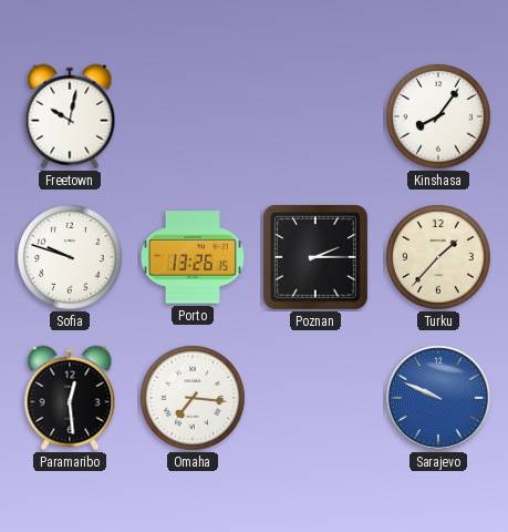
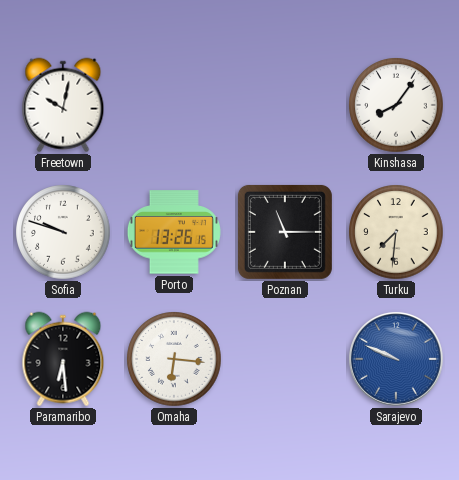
Poznan: 2:15 -> 11:15 (285, 232)
Turku: 1:37 -> 7:31 (396, 232)
Paramaribo: 12:29 -> 6:29 (63, 359)
Omaha: 7:16 -> 6:16 (174, 359)
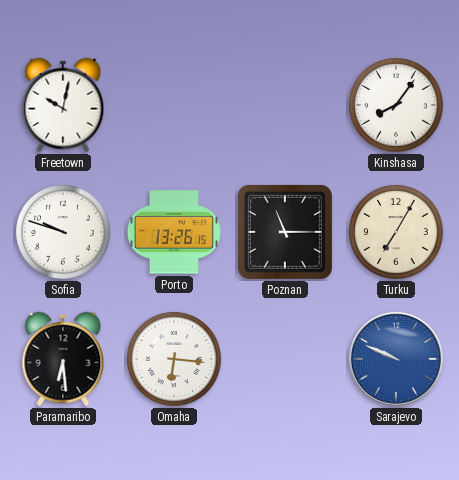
Turku: 7:31 -> 7:05 (396, 232)
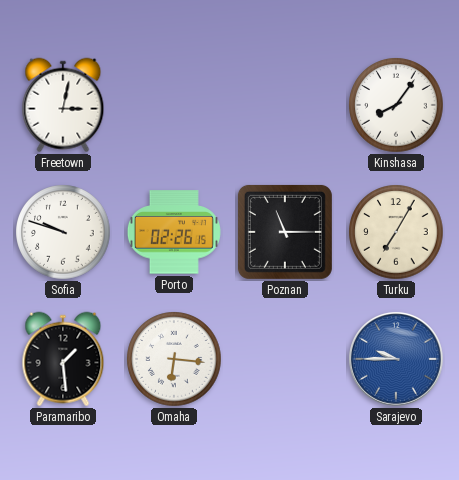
Freetown: 10:02 -> 3:02 (63, 105)
Porto: 13:26 -> 02:26 (174, 232)
Paramaribo: 6:29 -> 1:29 (63, 359)
Sarajevo: 9:49 -> 9:45 (396, 359)
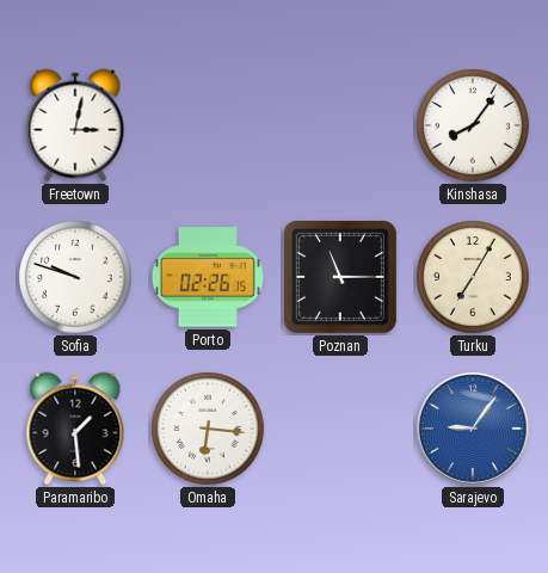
Sarajevo: 9:45 -> 9:06 (473, 429)
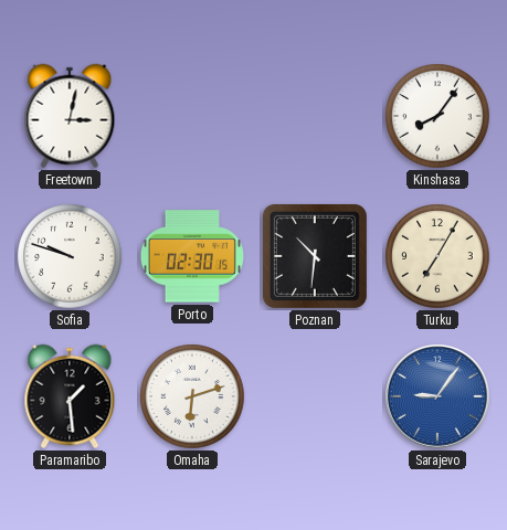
Porto: 02:26 -> 02:30 (192, 256)
Poznan: 11:15 -> 10:31 (315, 256)
Omaha: 6:16 -> 6:12 (192, 396)
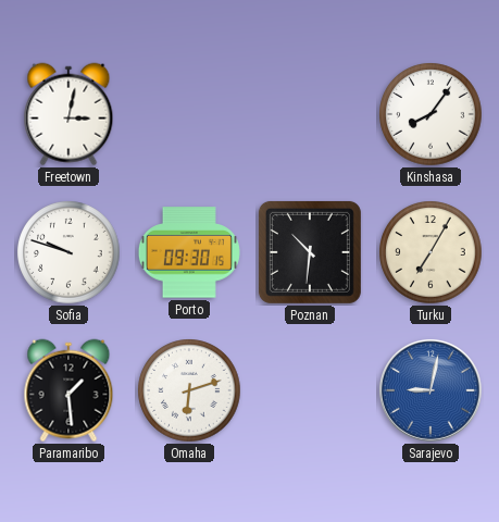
Porto: 02:30 -> 09:30 (189, 252)
Sarajevo: 9:06 -> 9:02 (431, 390)
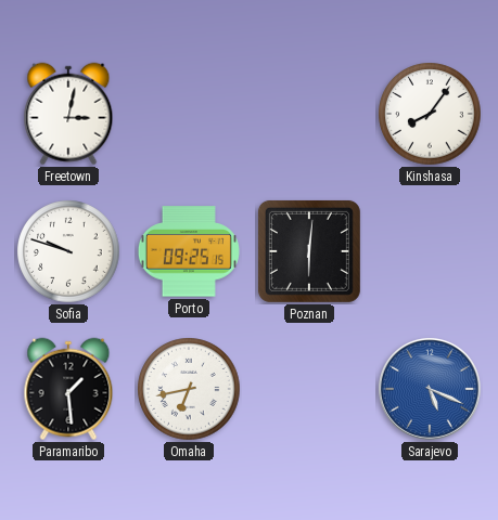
Porto: 09:30 -> 09:25 (189, 251)
Poznan: 10:31 -> 6:01 (309, 251)
Turku: 7:05 -> none (431, 252)
Omaha: 6:12 -> 6:43 (189, 389)
Sarajevo: 9:02 -> 5:19 (430, 389)
